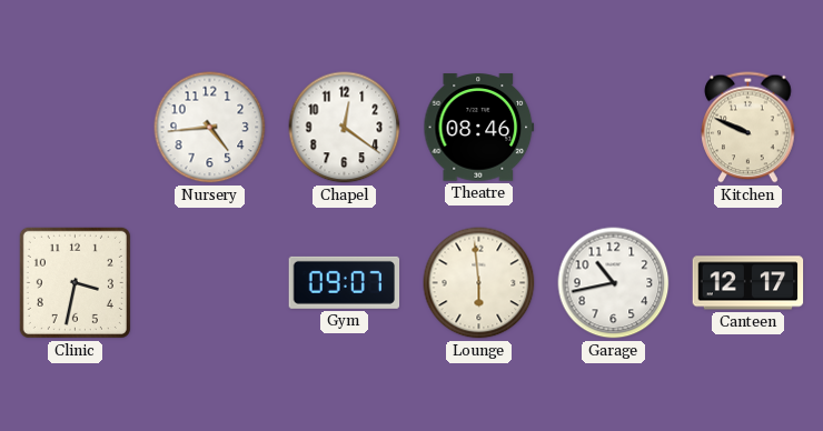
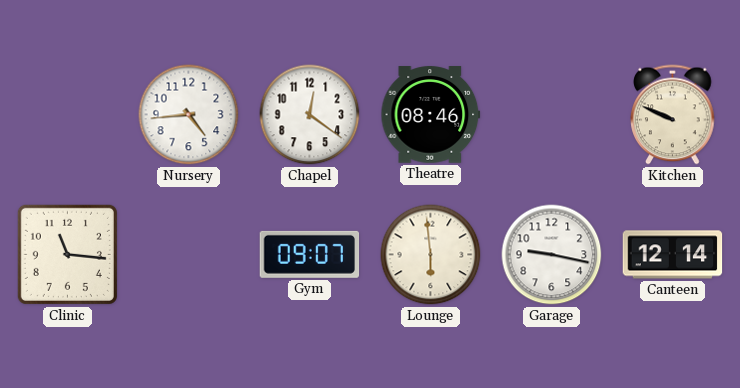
Clinic: 3:32 -> 11:16 (67, 254)
Garage: 10:43 -> 9:17 (552, 255)
Canteen: 12:17 -> 12:14 (673, 255)
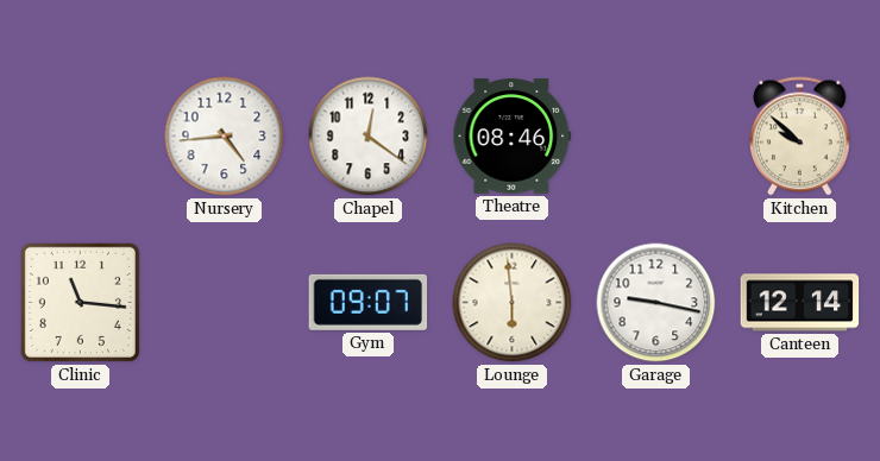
Kitchen: 9:49 -> 9:52 (800, 137)
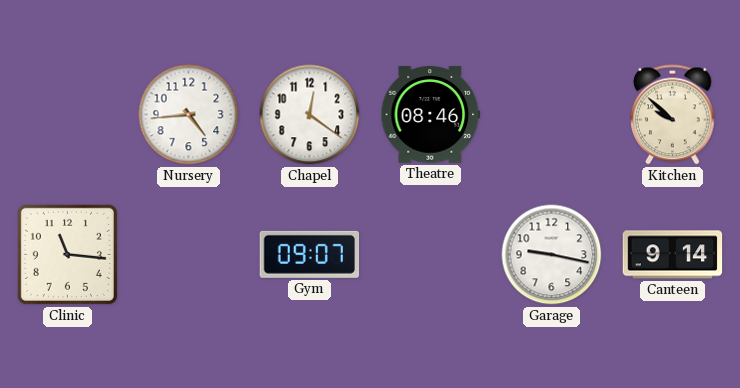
Lounge: 5:59 -> none (513, 303)
Canteen: 12:14 -> 9:14 (673, 255)
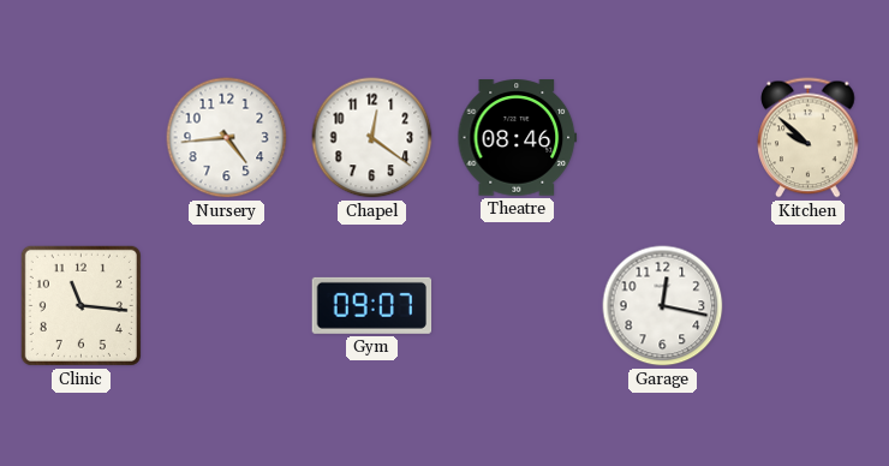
Garage: 9:17 -> 12:17 (663, 306)
Canteen: 9:14 -> none (673, 255)
